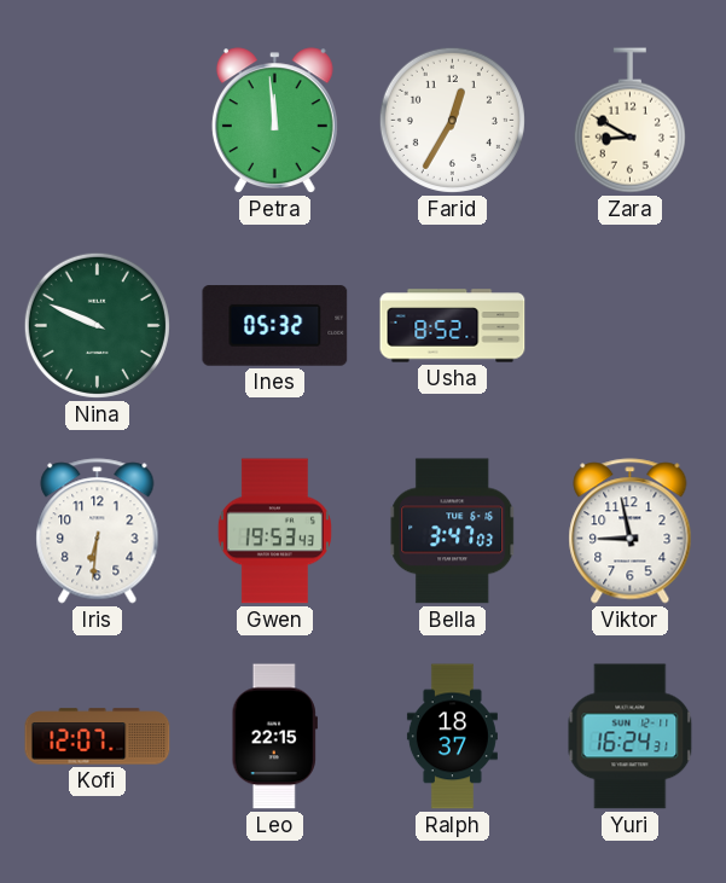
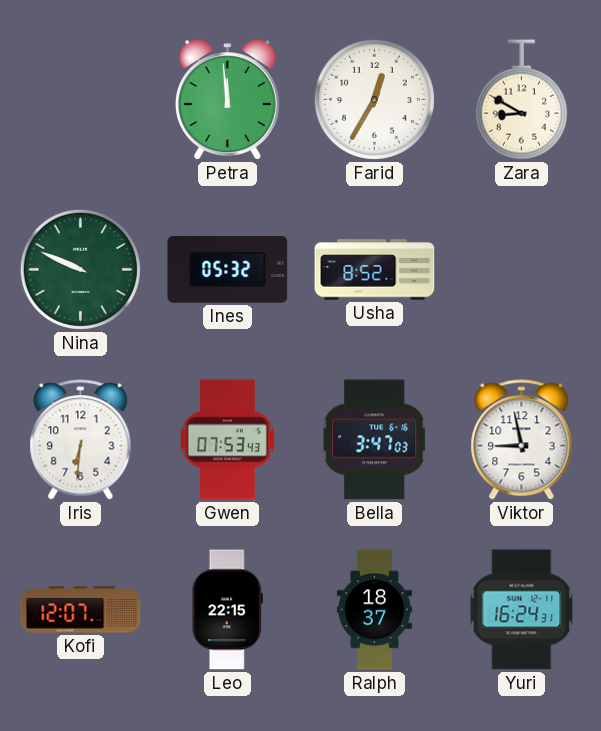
Gwen: 19:53 -> 07:53 (227, 440)
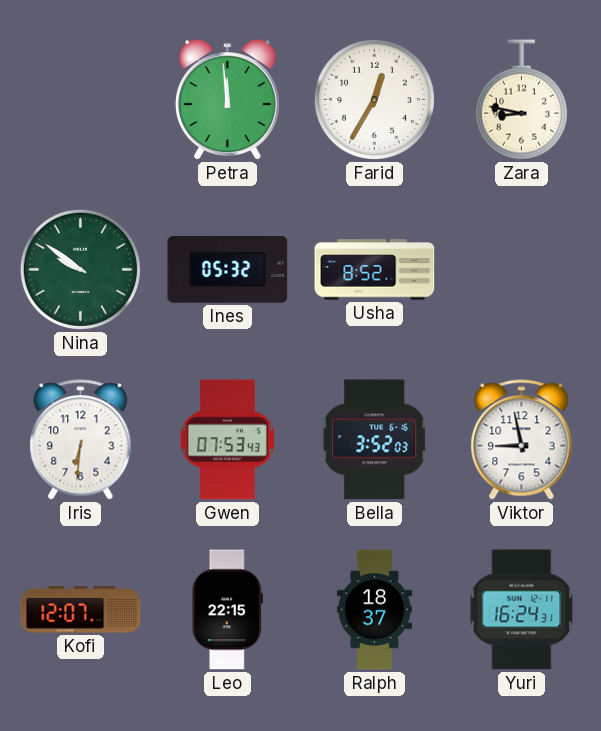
Zara: 8:50 -> 8:47 (521, 100)
Nina: 9:49 -> 9:51 (80, 269)
Bella: 3:47 -> 3:52 (375, 440)
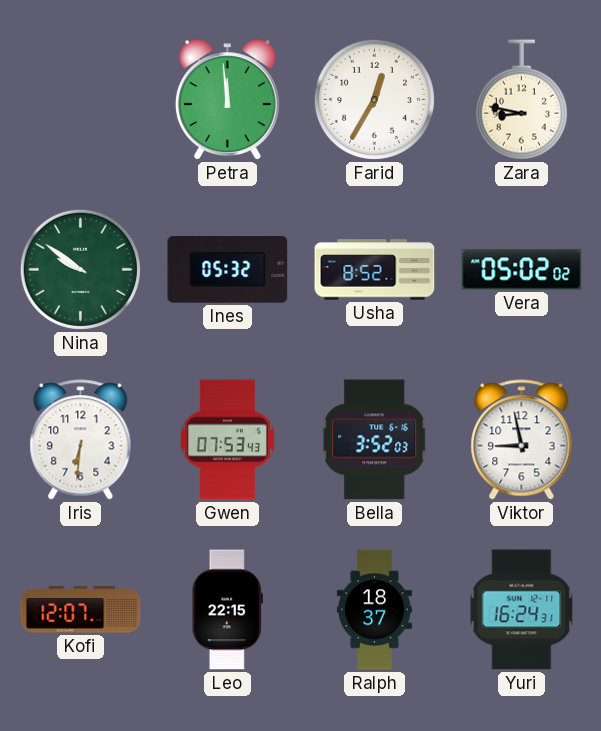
Vera: none -> 05:02 (522, 270)
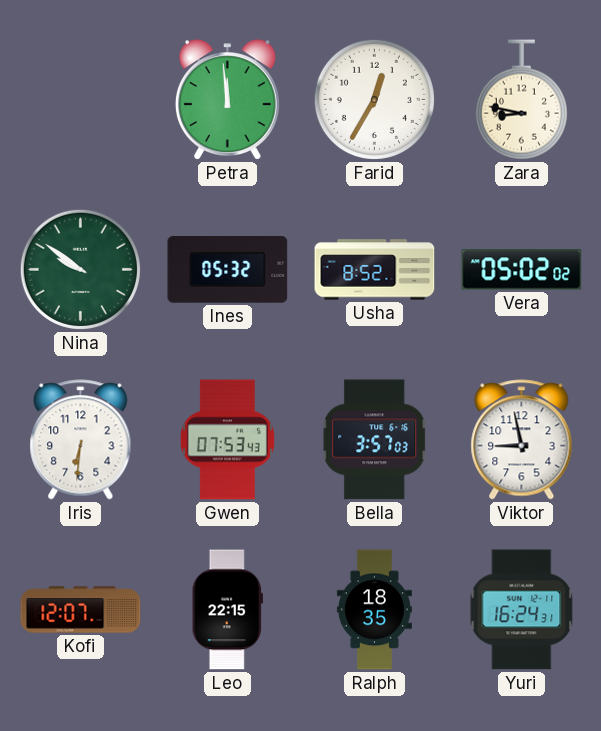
Bella: 3:52 -> 3:57 (375, 440)
Ralph: 18:37 -> 18:35 (374, 610)
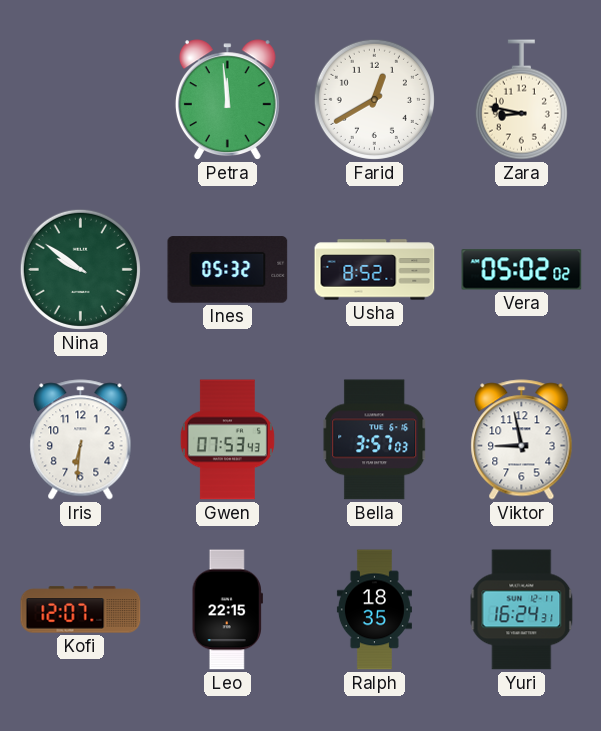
Farid: 12:35 -> 12:40 (374, 99)
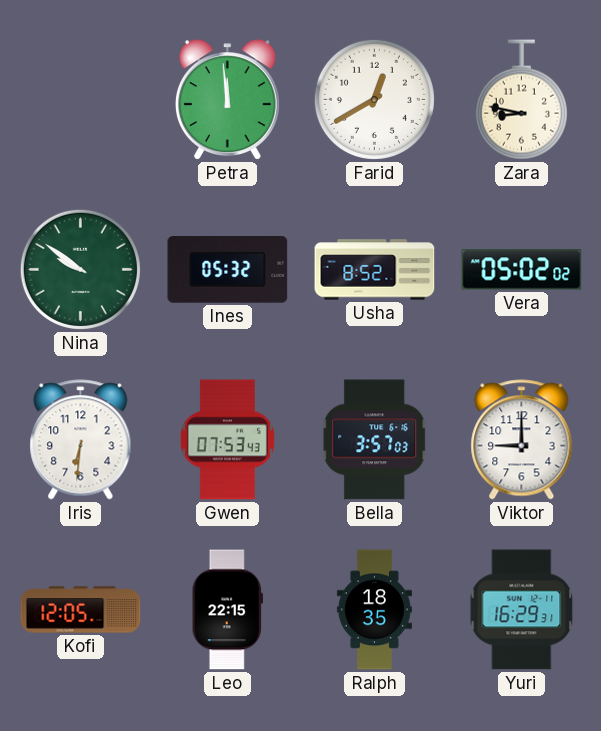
Viktor: 8:58 -> 9:00 (522, 440)
Kofi: 12:07 -> 12:05 (81, 610)
Yuri: 16:24 -> 16:29 (522, 610)
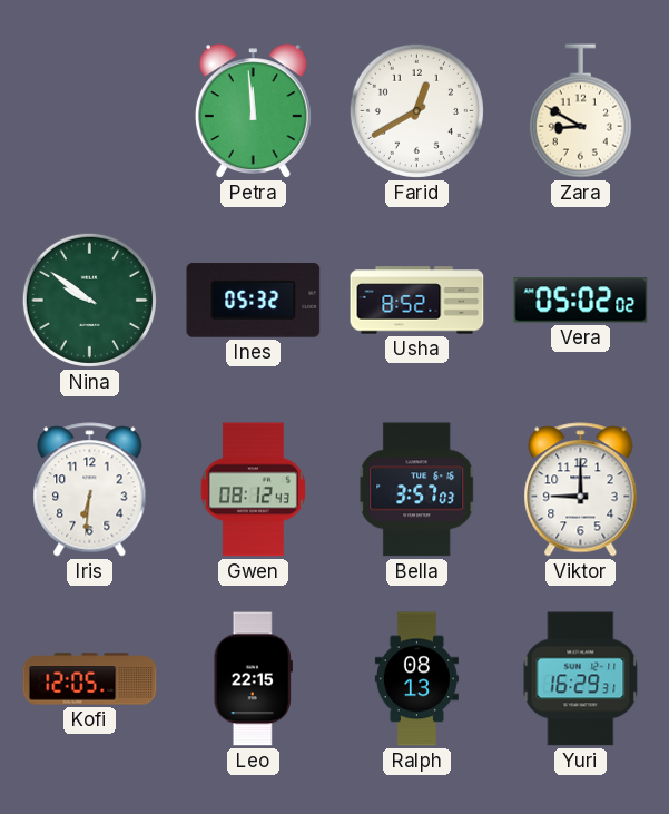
Zara: 8:47 -> 8:50 (580, 111)
Gwen: 07:53 -> 08:12 (253, 490)
Ralph: 18:35 -> 08:13 (416, 679)
